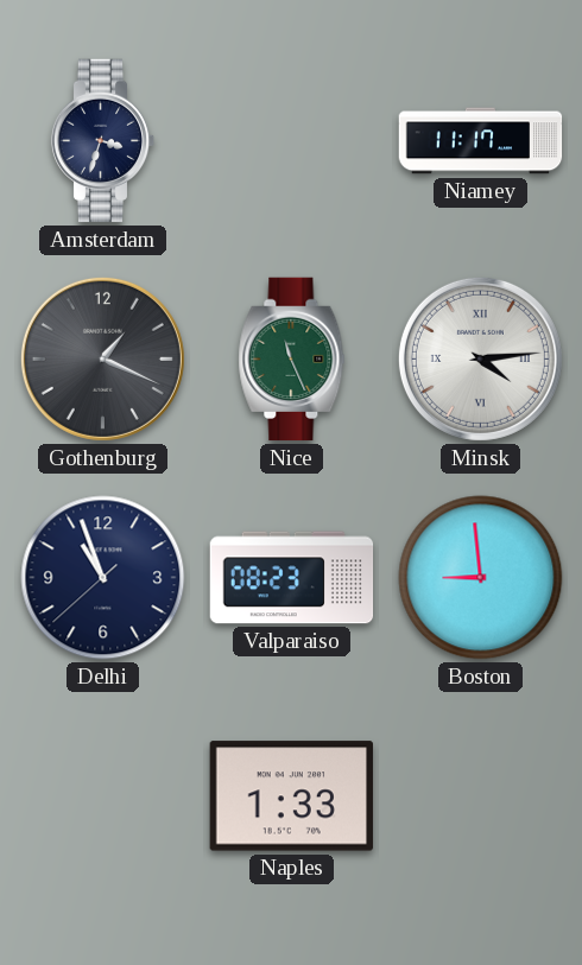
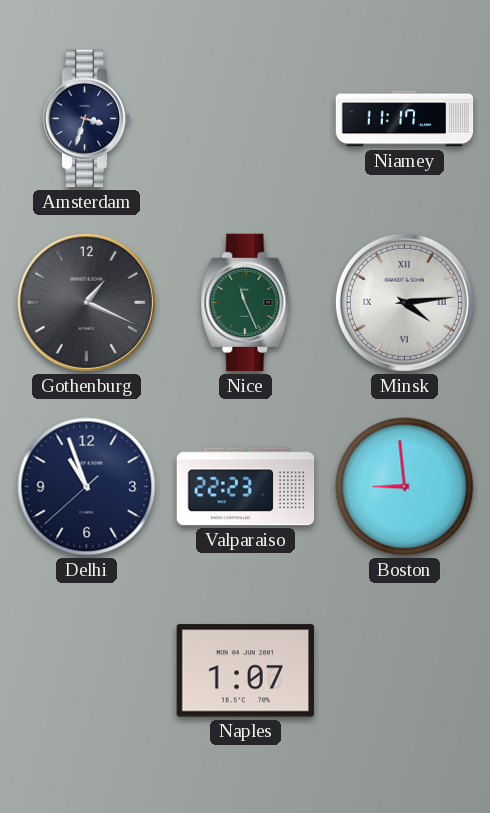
Valparaiso: 08:23 -> 22:23 (246, 487)
Naples: 1:33 -> 1:07 (245, 671)
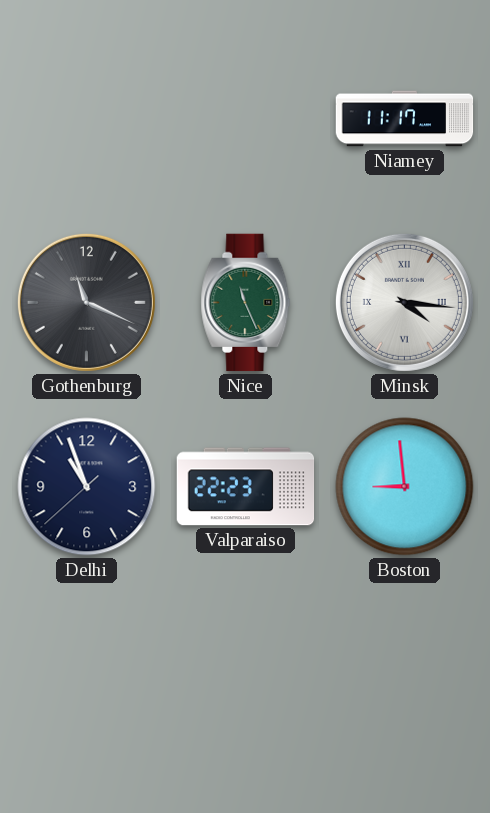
Amsterdam: 3:33 -> none (87, 119)
Gothenburg: 1:19 -> 11:19 (86, 302)
Minsk: 4:14 -> 4:16 (404, 302)
Naples: 1:07 -> none (245, 671)
